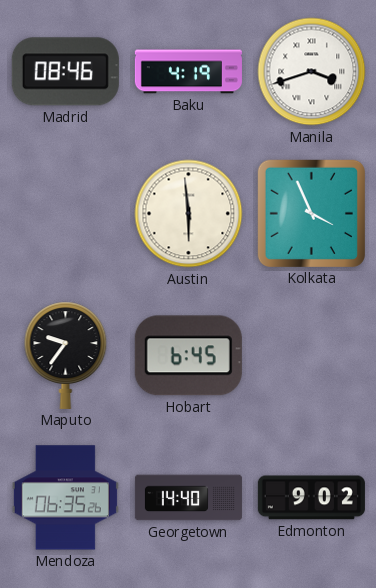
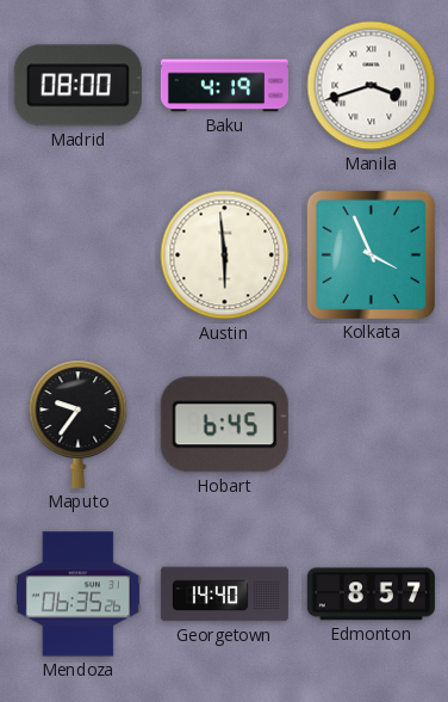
Madrid: 08:46 -> 08:00 (77, 86)
Edmonton: 9:02 -> 8:57 (371, 595)
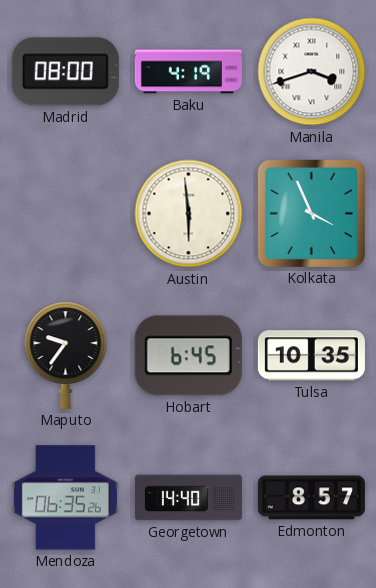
Tulsa: none -> 10:35 (311, 356)
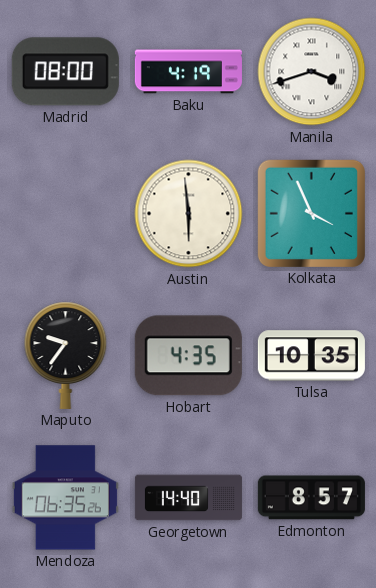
Hobart: 6:45 -> 4:35 (188, 356)
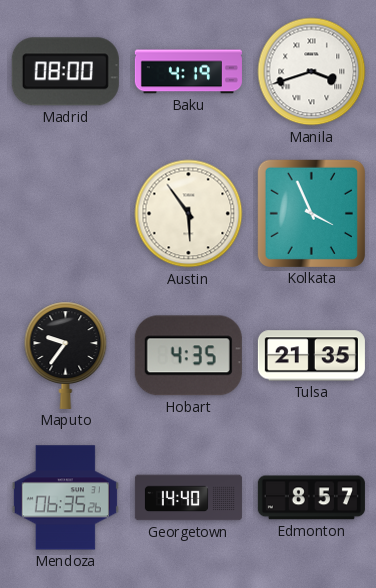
Austin: 5:59 -> 5:54 (189, 214)
Tulsa: 10:35 -> 21:35 (311, 356)
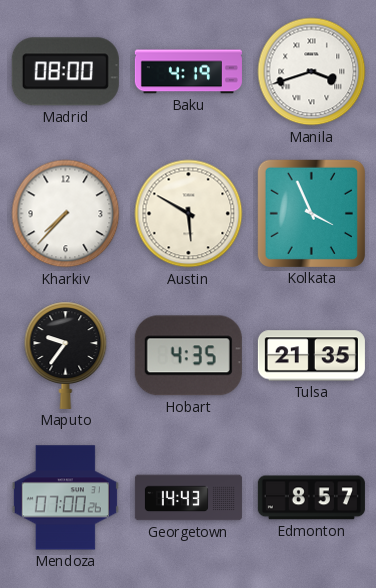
Kharkiv: none -> 7:37 (66, 214)
Austin: 5:54 -> 5:50 (189, 214)
Mendoza: 06:35 -> 07:00 (65, 498)
Georgetown: 14:40 -> 14:43 (188, 498)
